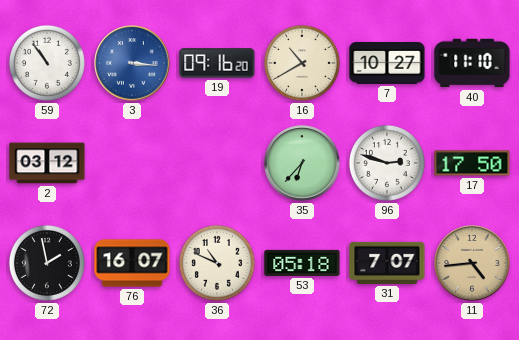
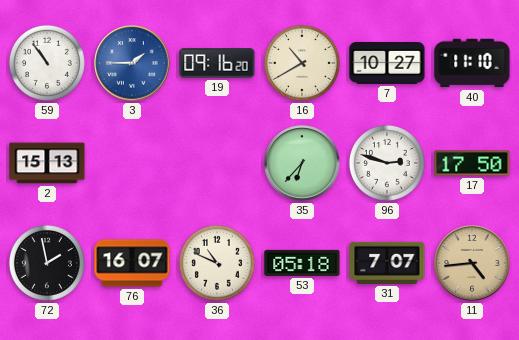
3: 3:16 -> 1:45 (132, 63)
2: 03:12 -> 15:13 (47, 163)
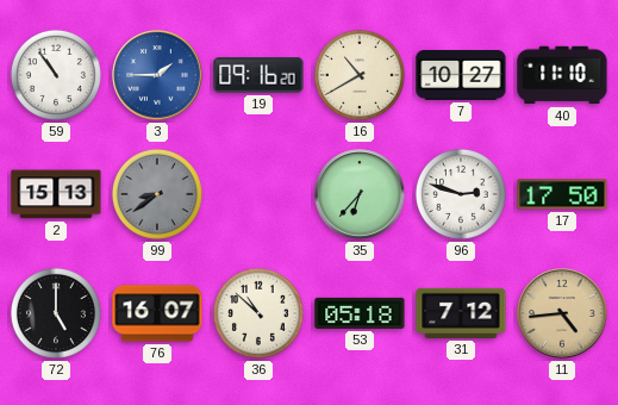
99: none -> 8:39 (157, 194)
72: 1:58 -> 5:00 (56, 313)
36: 10:49 -> 10:52 (258, 313)
31: 7:07 -> 7:12 (461, 313)
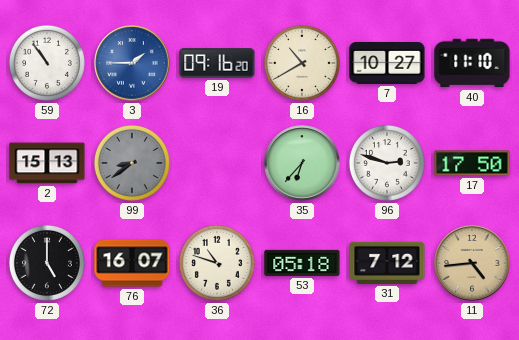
36: 10:52 -> 10:48 (217, 263)
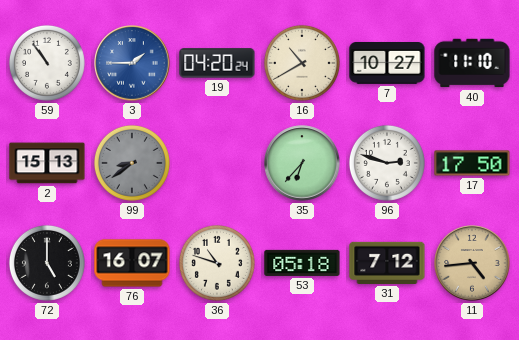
19: 09:16 -> 04:20 (217, 63)
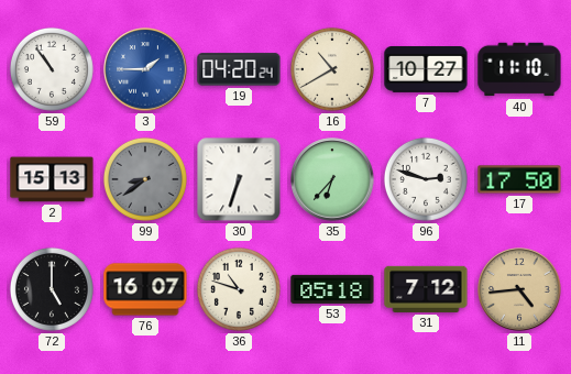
30: none -> 6:33 (239, 179)
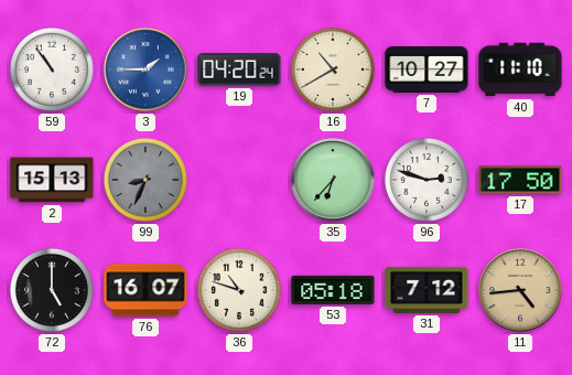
99: 8:39 -> 8:34 (145, 180)
30: 6:33 -> none (239, 179)
